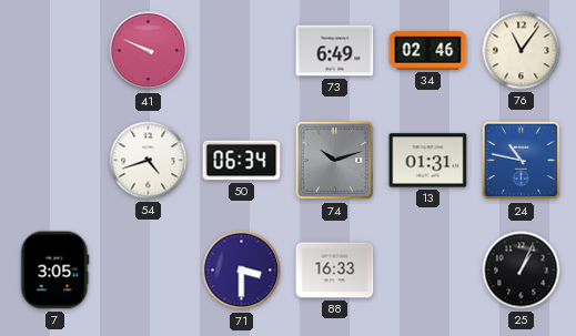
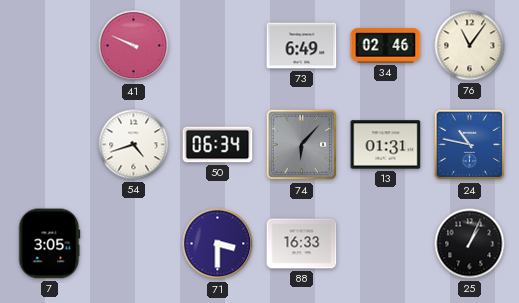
74: 10:12 -> 6:07 (302, 145)
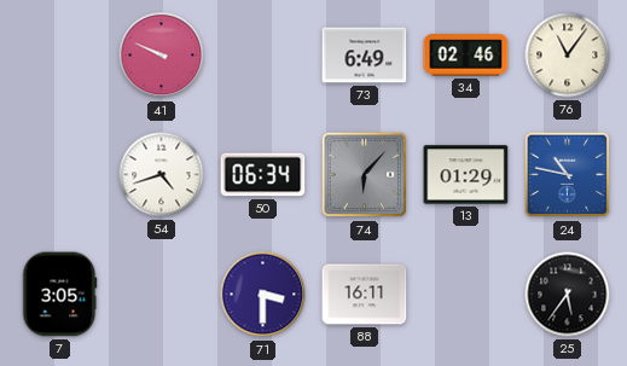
13: 01:31 -> 01:29 (466, 175)
88: 16:33 -> 16:11 (365, 295)
25: 1:04 -> 5:36 (568, 295)
